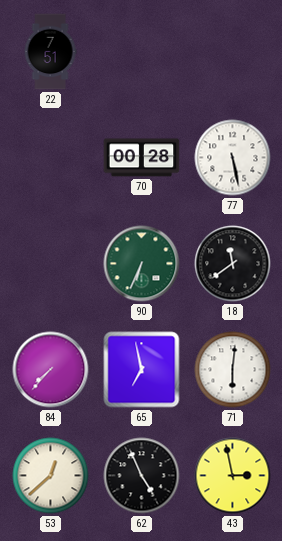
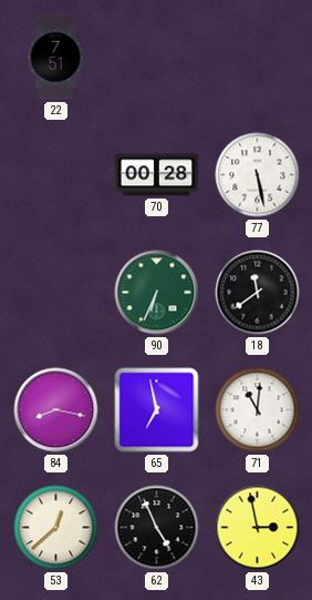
84: 7:37 -> 8:17 (56, 410)
71: 6:01 -> 11:01 (258, 410)
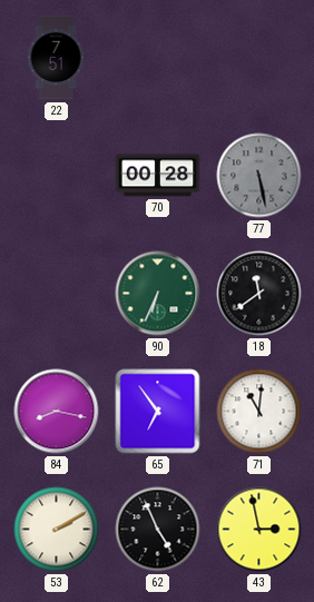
77 dial: white -> grey (259, 176)
65: 6:58 -> 6:54 (158, 412)
53: 12:38 -> 2:10 (57, 530)
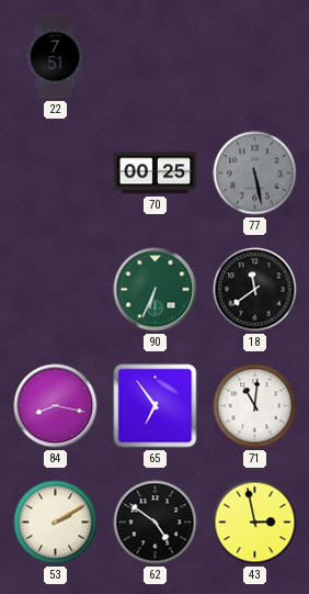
70: 00:28 -> 00:25 (156, 173)
62: 4:56 -> 4:51 (156, 523)
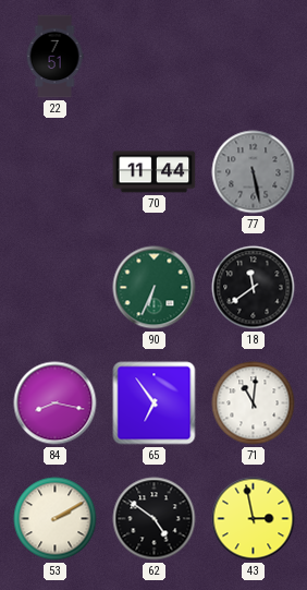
70: 00:25 -> 11:44 (155, 172)
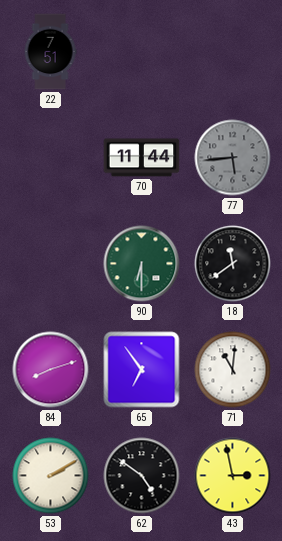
77: 5:28 -> 5:44 (233, 158)
90: 6:34 -> 6:30 (142, 264)
84: 8:17 -> 8:12 (51, 370)
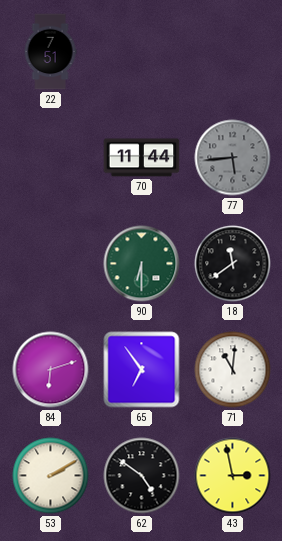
84: 8:12 -> 6:12 (51, 370)
